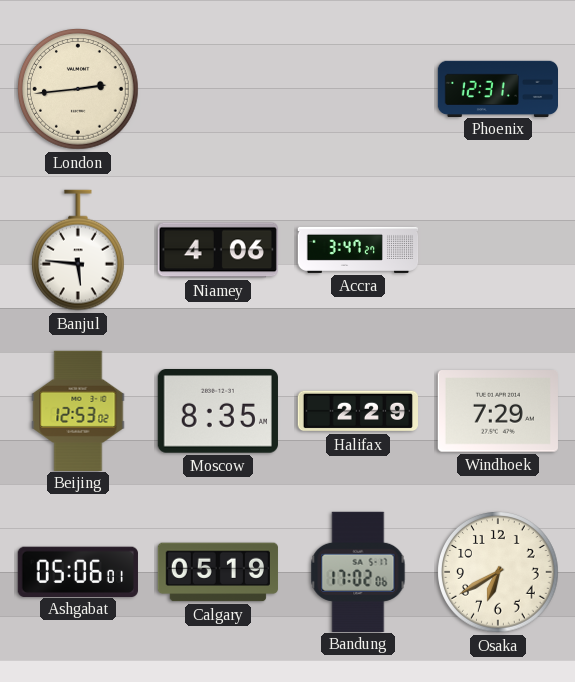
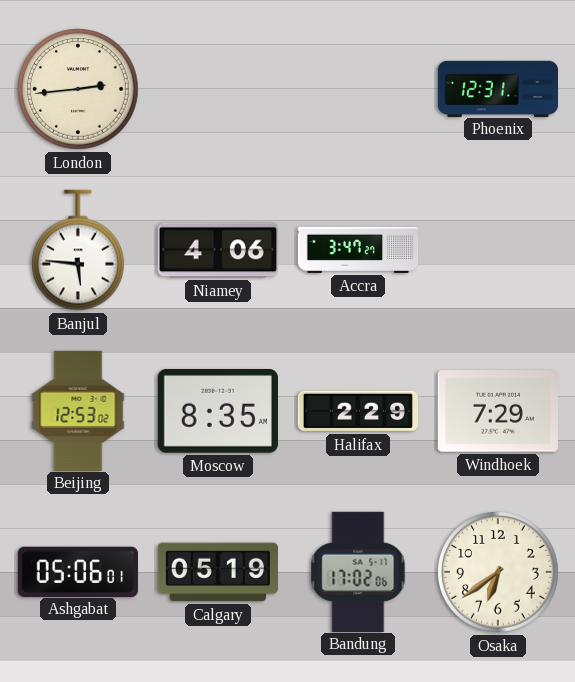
Osaka: 6:40 -> 6:39 (498, 572)
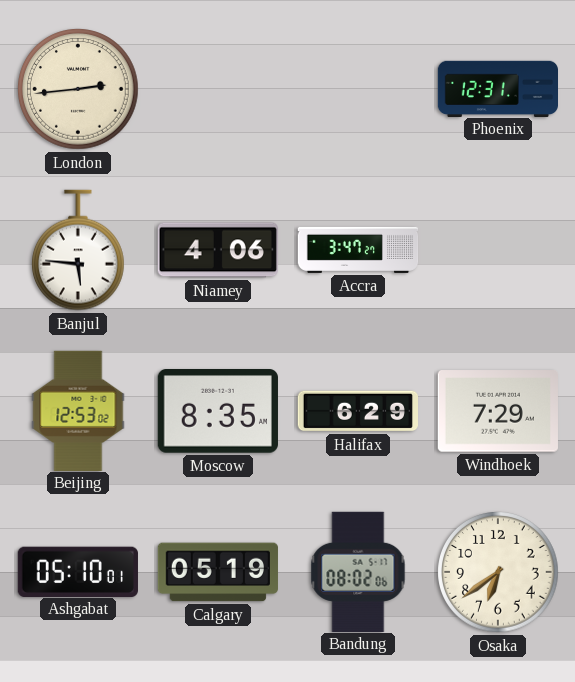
Halifax: 2:29 -> 6:29 (357, 411)
Ashgabat: 05:06 -> 05:10 (78, 571)
Bandung: 17:02 -> 08:02 (358, 571)
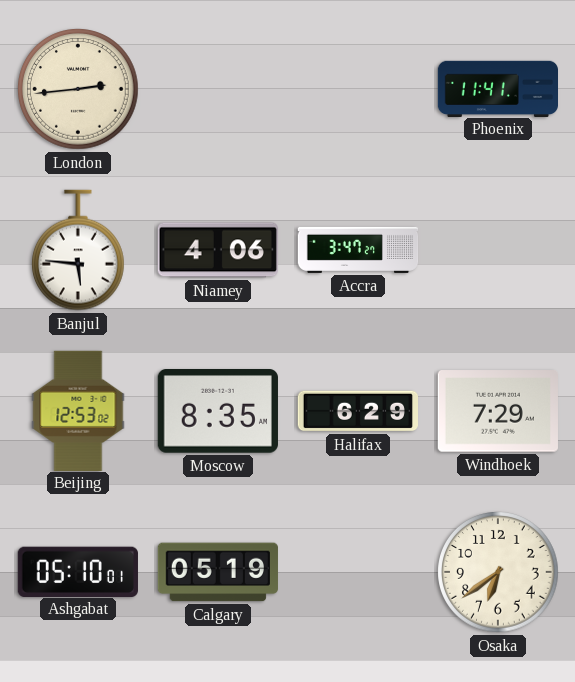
Phoenix: 12:31 -> 11:41 (498, 88)
Bandung: 08:02 -> none (358, 571)
